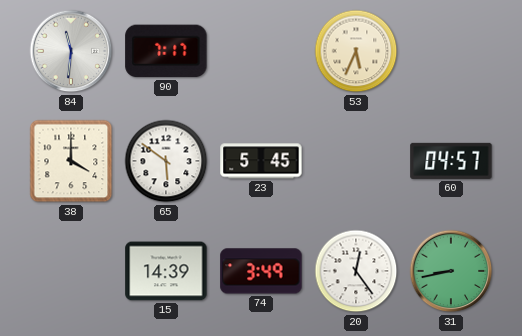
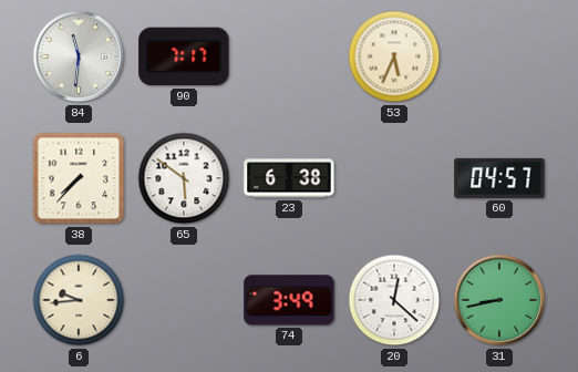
38: 4:00 -> 7:37 (79, 178)
23: 5:45 -> 6:38 (289, 178)
6: none -> 9:44 (79, 300)
15: 14:39 -> none (166, 271)
20: 12:24 -> 12:22 (394, 300)
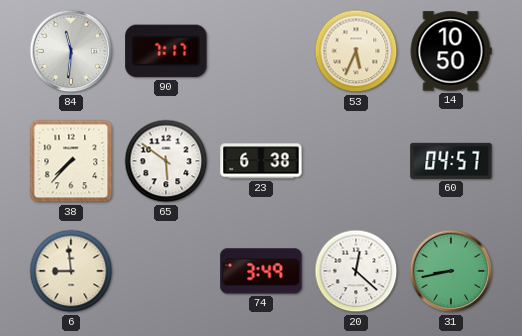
14: none -> 10:50 (451, 51)
6: 9:44 -> 8:59 (71, 271)
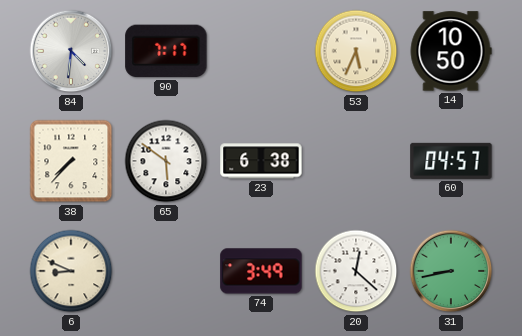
84: 11:31 -> 4:31 (71, 51)
6: 8:59 -> 8:49 (71, 271)
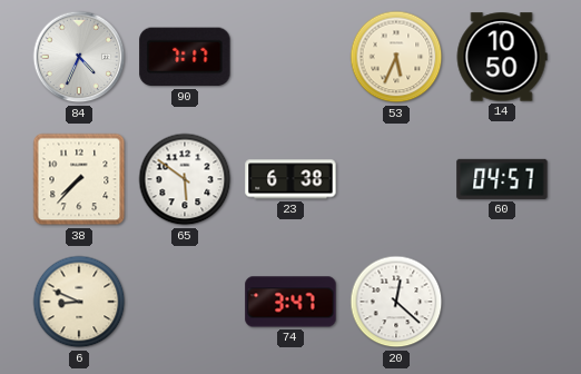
84: 4:31 -> 4:34 (79, 57)
74: 3:49 -> 3:47 (290, 302)
31: 8:43 -> none (451, 271)
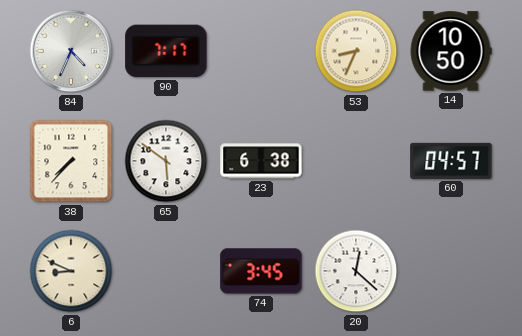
53: 5:34 -> 8:34 (356, 51)
74: 3:47 -> 3:45 (261, 271)
